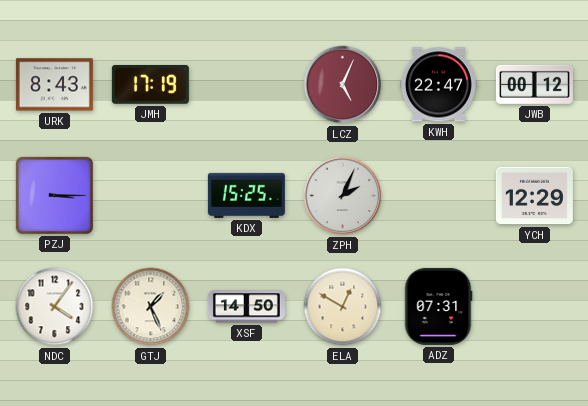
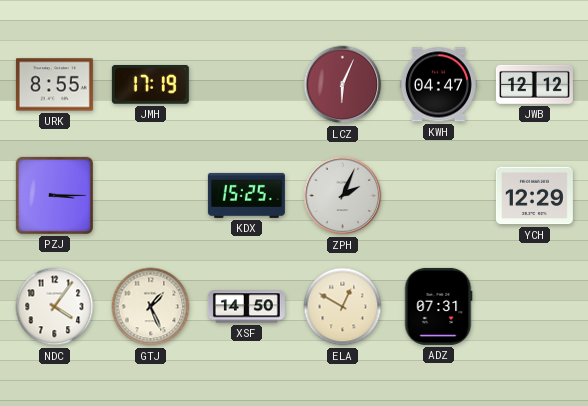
URK: 8:43 -> 8:55 (54, 85)
LCZ: 5:04 -> 6:04 (343, 85)
KWH: 22:47 -> 04:47 (438, 85)
JWB: 00:12 -> 12:12 (534, 84)
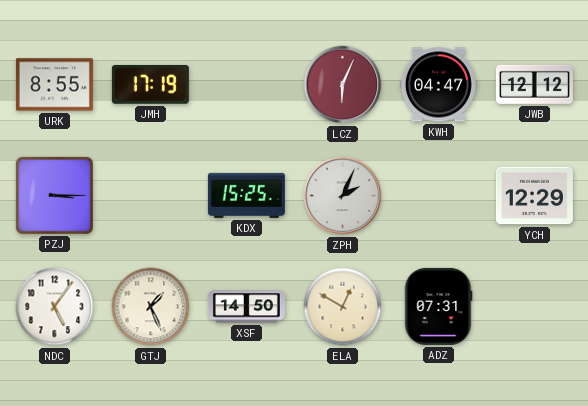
NDC: 4:06 -> 5:06 (55, 307)
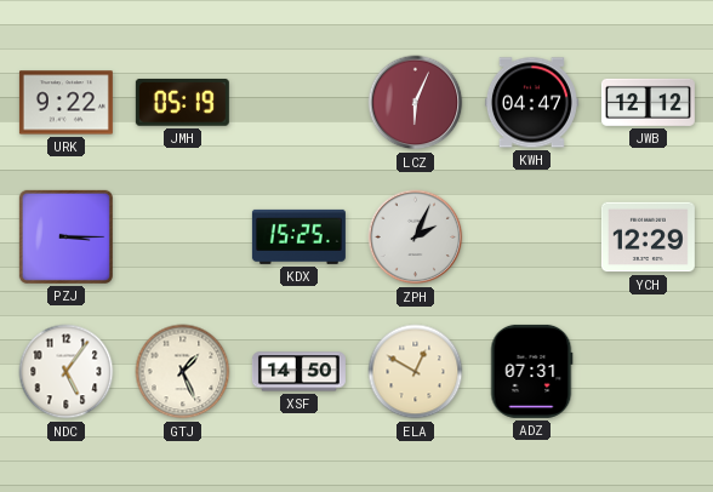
URK: 8:55 -> 9:22 (65, 103)
JMH: 17:19 -> 05:19 (182, 103)
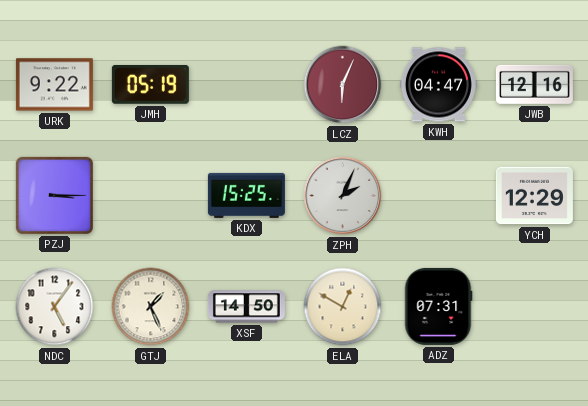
JWB: 12:12 -> 12:16 (534, 84)
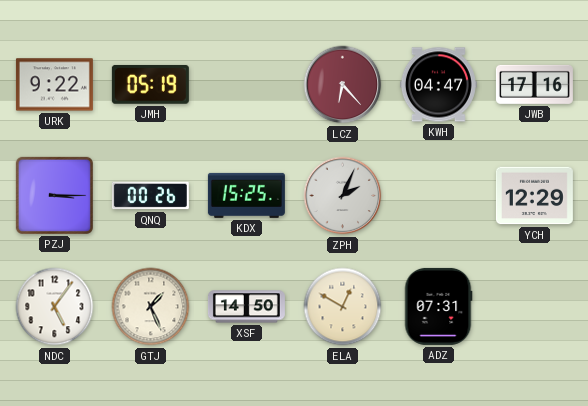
LCZ: 6:04 -> 6:23 (343, 85)
JWB: 12:16 -> 17:16 (534, 84)
QNQ: none -> 00:26 (150, 196)
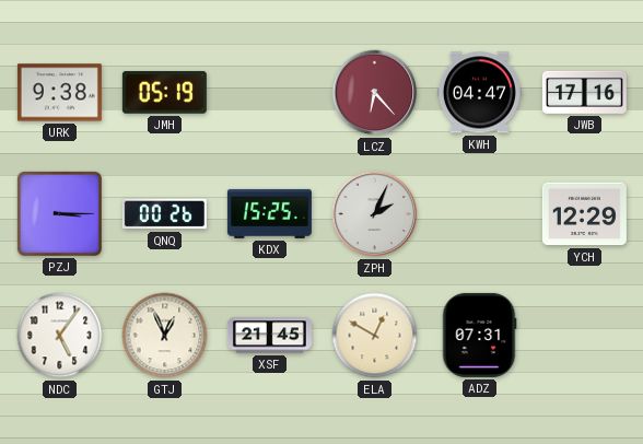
URK: 9:22 -> 9:38 (59, 93)
GTJ: 1:26 -> 12:56 (165, 336)
XSF: 14:50 -> 21:45 (269, 336)
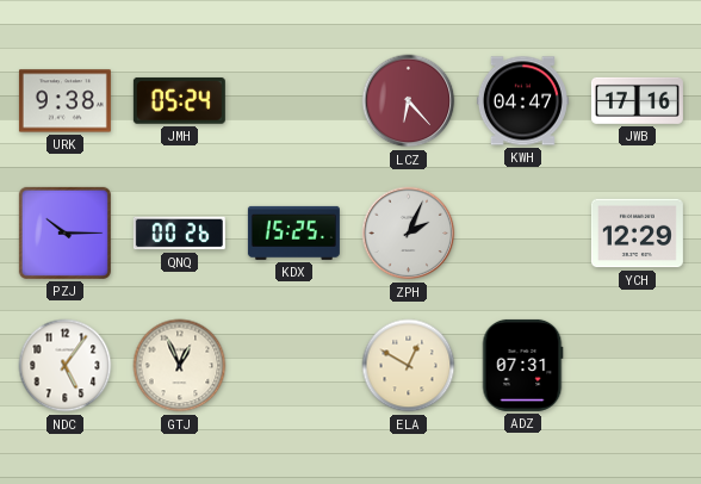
JMH: 05:19 -> 05:24 (179, 101)
PZJ: 3:15 -> 10:15 (64, 232)
XSF: 21:45 -> none (269, 336)
